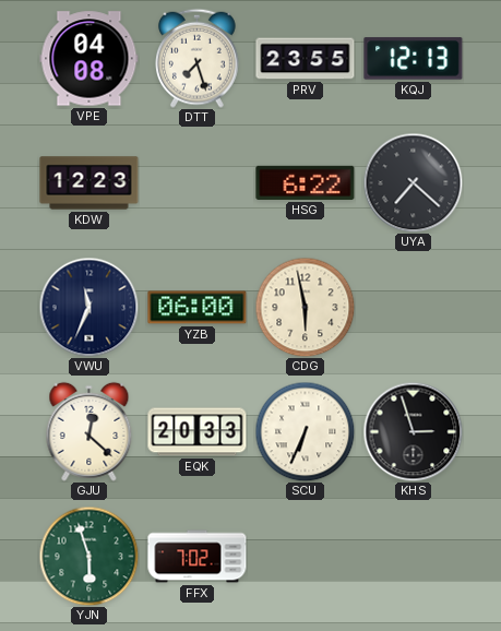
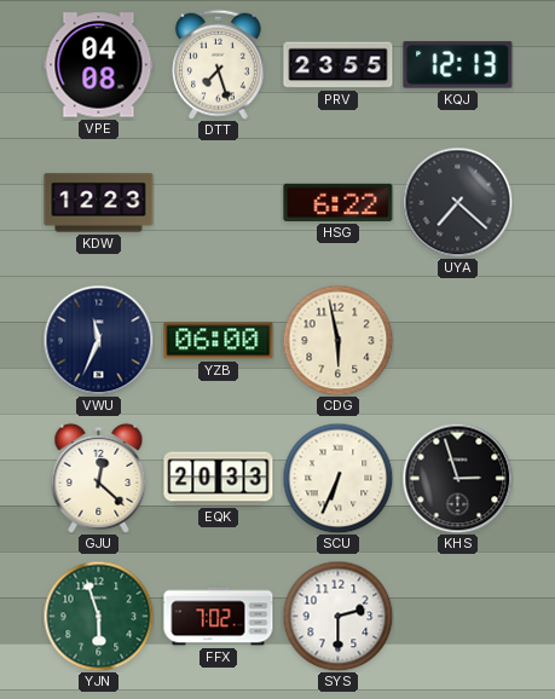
SYS: none -> 2:30 (337, 616)
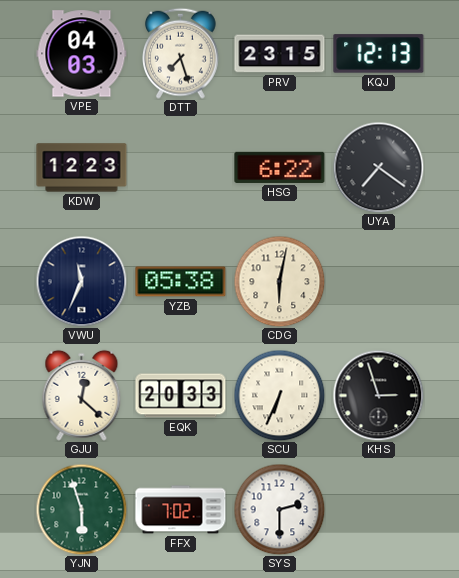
VPE: 04:08 -> 04:03 (82, 54)
PRV: 23:55 -> 23:15 (280, 54)
UYA: 7:22 -> 7:21 (378, 167)
YZB: 06:00 -> 05:38 (181, 282)
CDG: 5:58 -> 6:02 (279, 281)
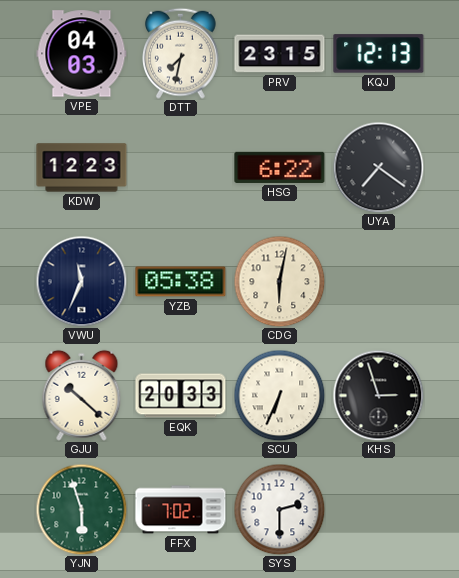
DTT: 7:27 -> 7:32 (181, 53)
GJU: 12:22 -> 10:22 (82, 395)
